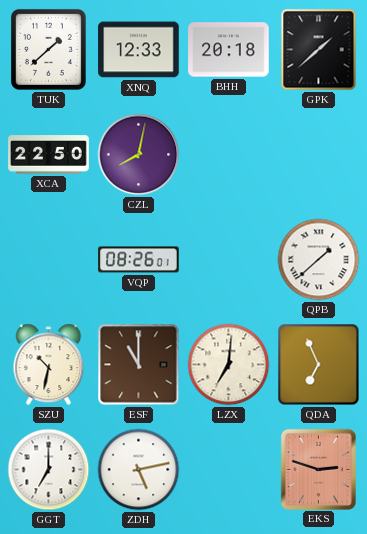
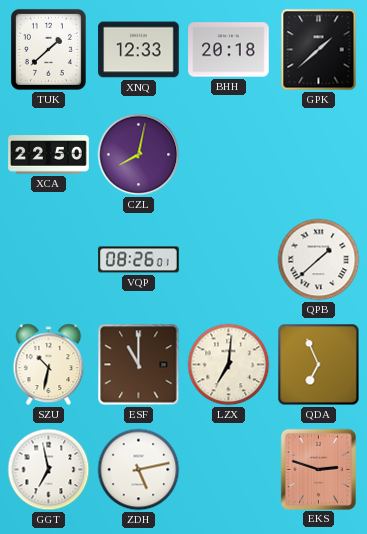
GGT: 7:00 -> 6:58 (49, 470)
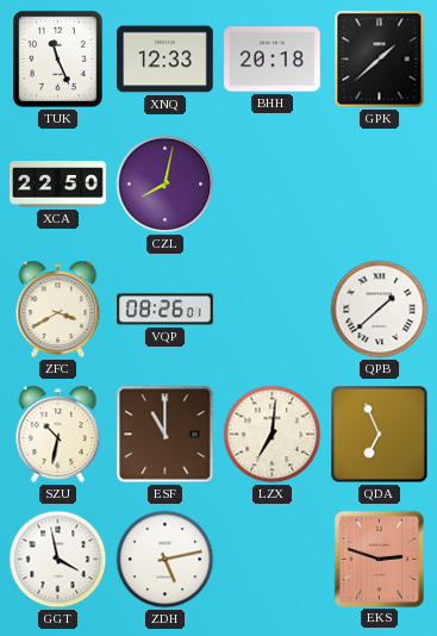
TUK: 1:38 -> 11:26 (57, 58)
ZFC: none -> 3:40 (58, 310)
GGT: 6:58 -> 3:58 (58, 560)
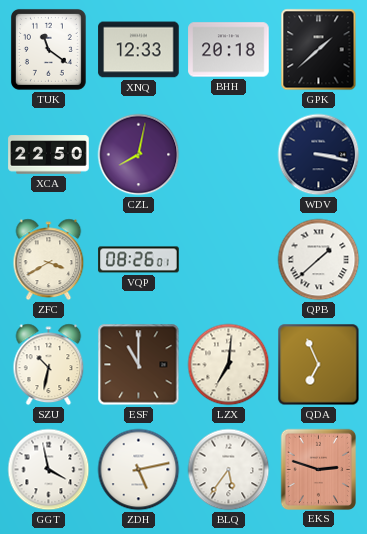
TUK: 11:26 -> 11:21 (48, 49)
WDV: none -> 3:17 (319, 155)
BLQ: none -> 5:36 (229, 470)
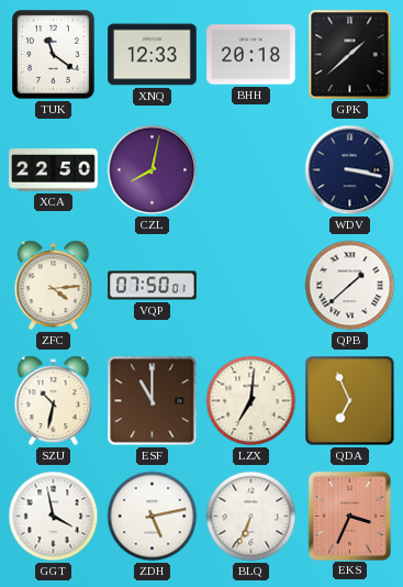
ZFC: 3:40 -> 4:14 (54, 286)
VQP: 08:26 -> 07:50 (153, 286)
BLQ: 5:36 -> 6:34 (251, 517)
EKS: 2:48 -> 3:34 (349, 516)
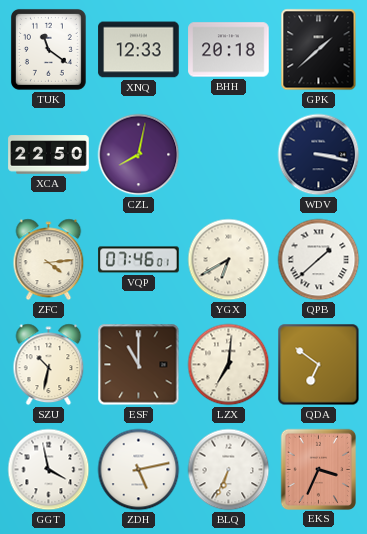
VQP: 07:50 -> 07:46 (139, 260)
YGX: none -> 6:40 (229, 260)
QDA: 6:56 -> 6:51 (319, 365)
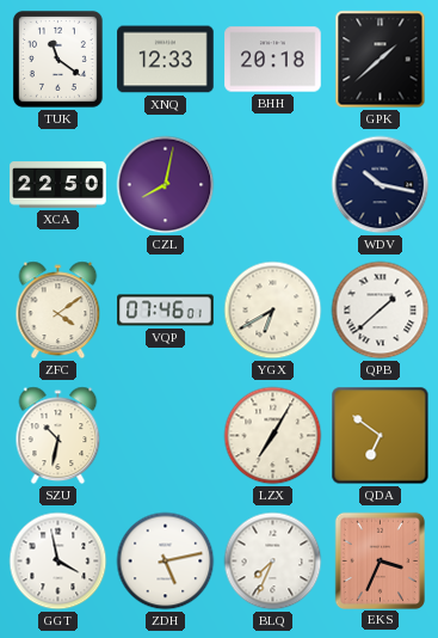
WDV: 3:17 -> 10:17 (381, 185)
ZFC: 4:14 -> 4:09 (58, 311)
ESF: 11:00 -> none (139, 365)
LZX: 7:01 -> 7:05 (273, 436)
BLQ: 6:34 -> 7:34 (273, 562)
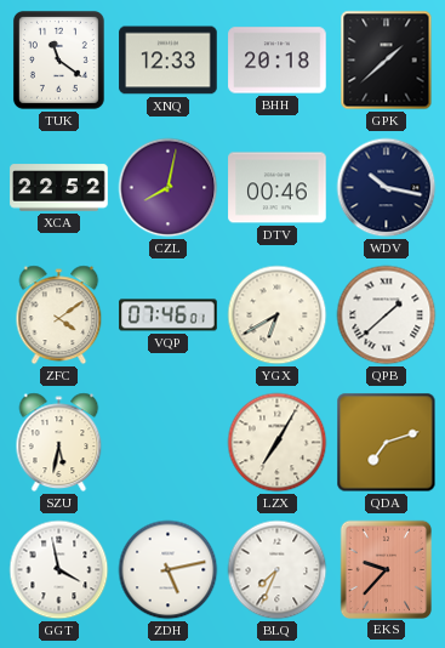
XCA: 22:50 -> 22:52 (59, 188)
DTV: none -> 00:46 (278, 188)
SZU: 10:32 -> 5:32 (59, 443)
QDA: 6:51 -> 7:12 (387, 443)
EKS: 3:34 -> 9:37 (386, 569)
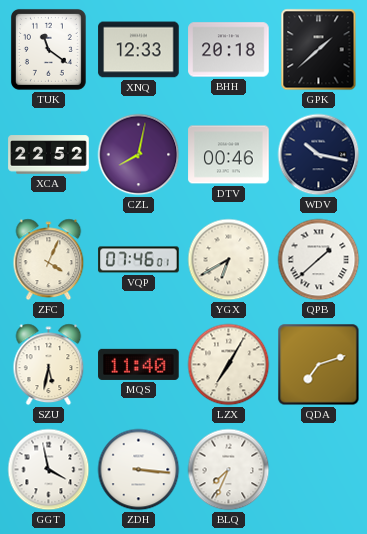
ZFC: 4:09 -> 4:04 (49, 260)
MQS: none -> 11:40 (139, 364)
ZDH: 5:13 -> 3:16 (139, 470)
EKS: 9:37 -> none (386, 569)
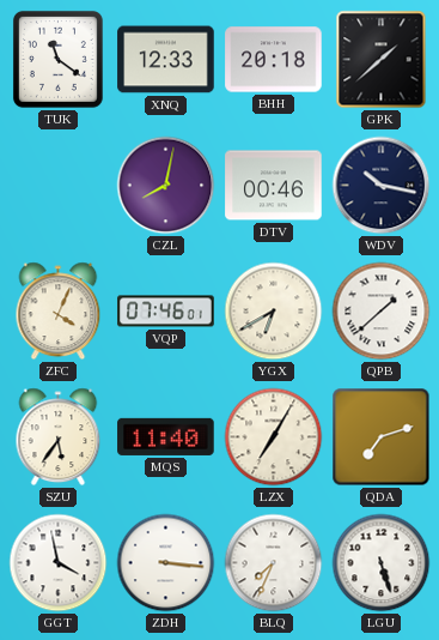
XCA: 22:52 -> none (49, 155)
SZU: 5:32 -> 5:36 (59, 437)
LGU: none -> 5:27 (382, 563)
